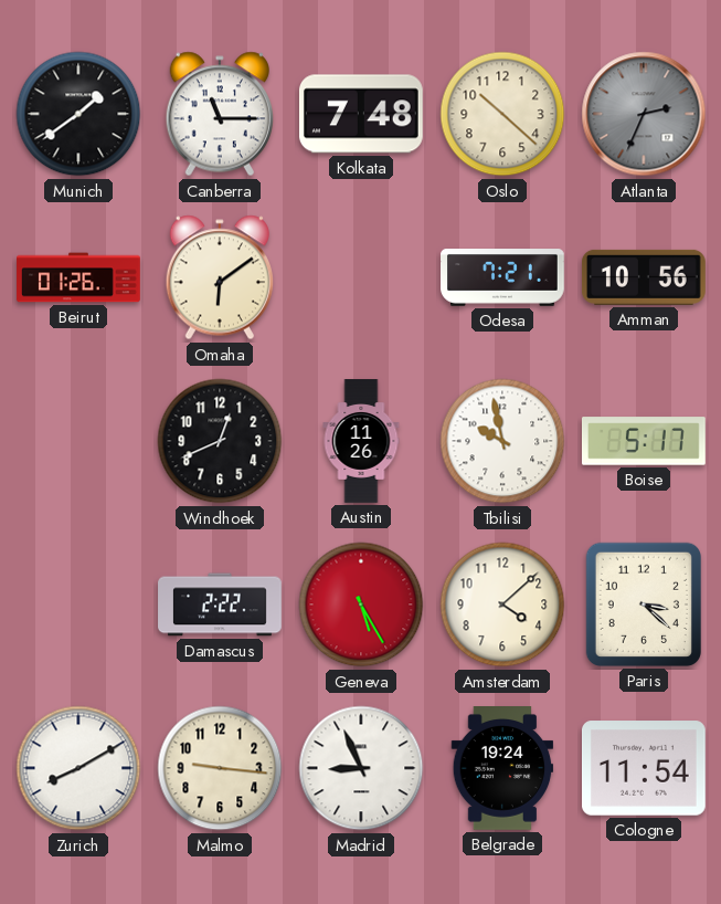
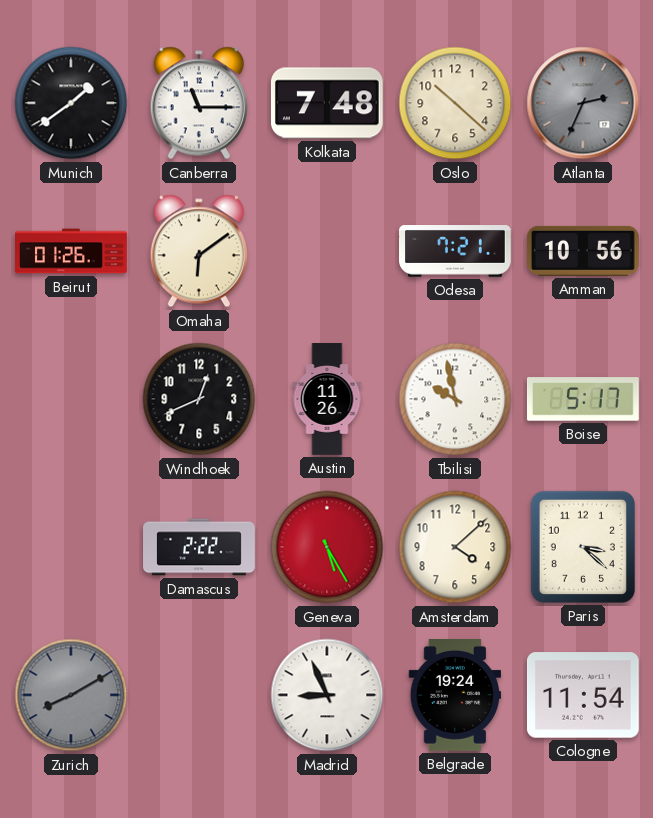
Zurich dial: white -> grey (71, 695)
Malmo: 9:16 -> none (220, 768)
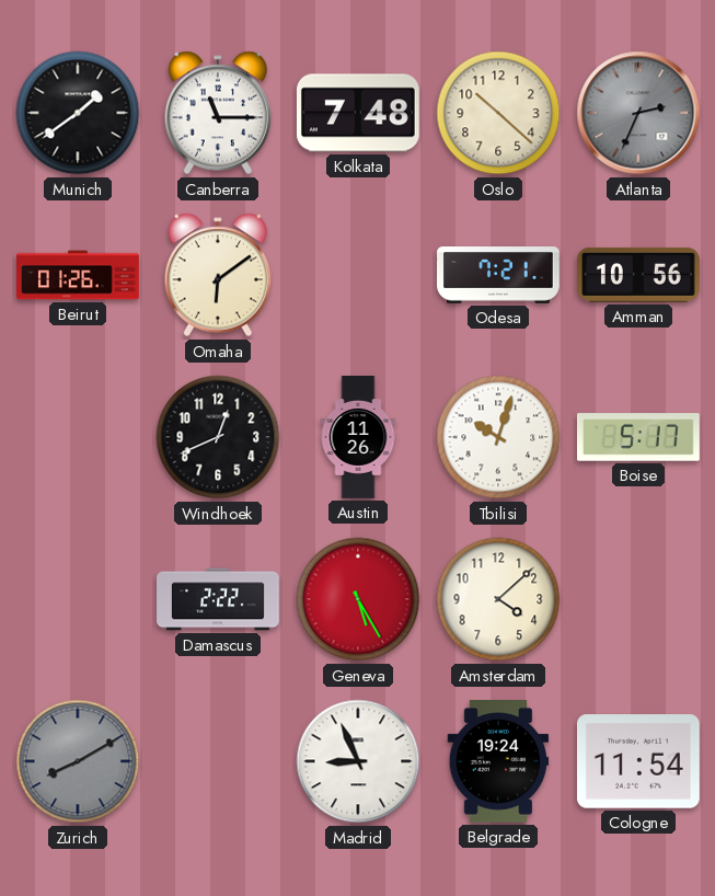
Tbilisi: 9:58 -> 10:03 (498, 437)
Paris: 3:22 -> none (583, 547)
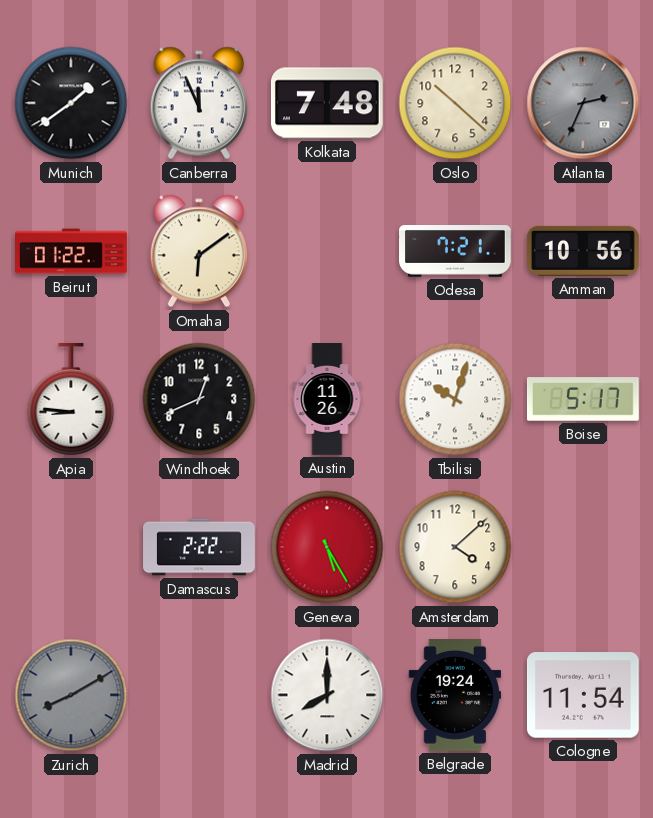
Canberra: 11:15 -> 11:56 (198, 103)
Beirut: 01:26 -> 01:22 (71, 251)
Apia: none -> 8:46 (71, 400)
Madrid: 8:56 -> 8:00 (327, 695)
